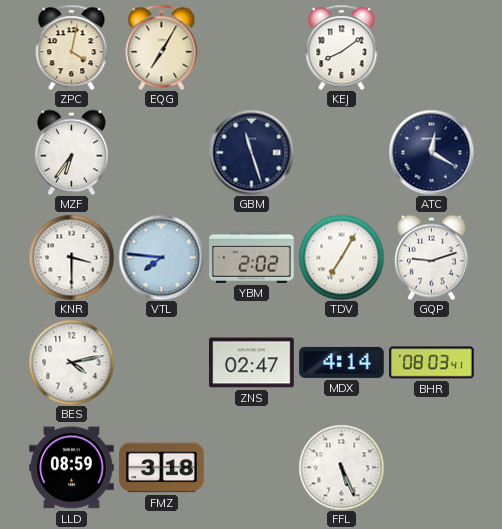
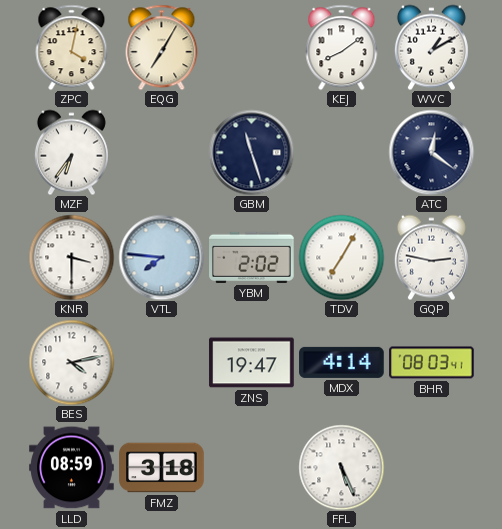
WVC: none -> 1:10 (431, 47)
ATC: 12:20 -> 12:21 (431, 152)
GQP: 9:12 -> 2:47 (431, 257)
ZNS: 02:47 -> 19:47 (252, 363)
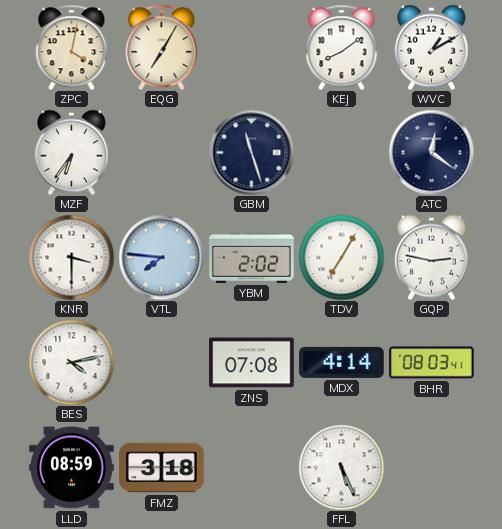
ZNS: 19:47 -> 07:08 (252, 363)
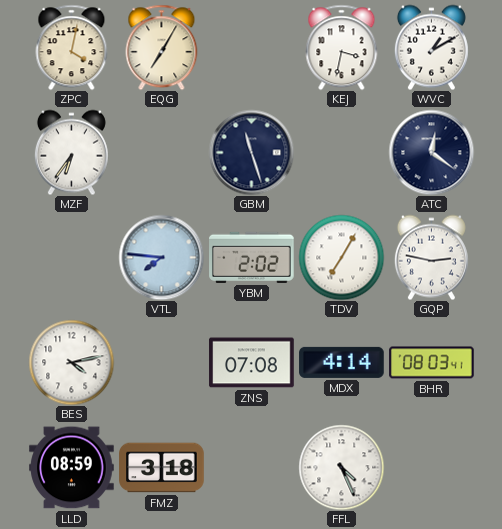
KEJ: 8:09 -> 3:32 (342, 47)
KNR: 3:30 -> none (71, 257)
FFL: 5:26 -> 4:26 (341, 467)
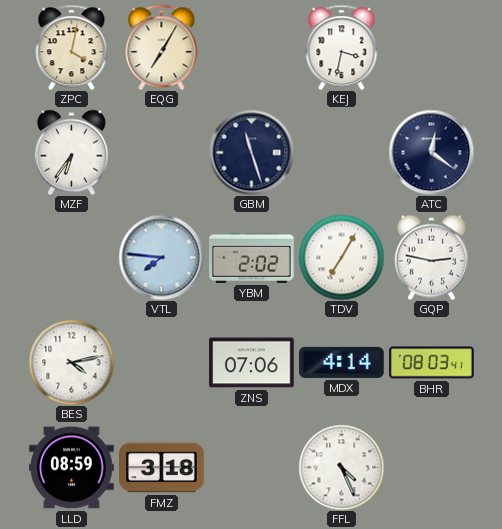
WVC: 1:10 -> none (431, 47)
ZNS: 07:08 -> 07:06 (252, 363)
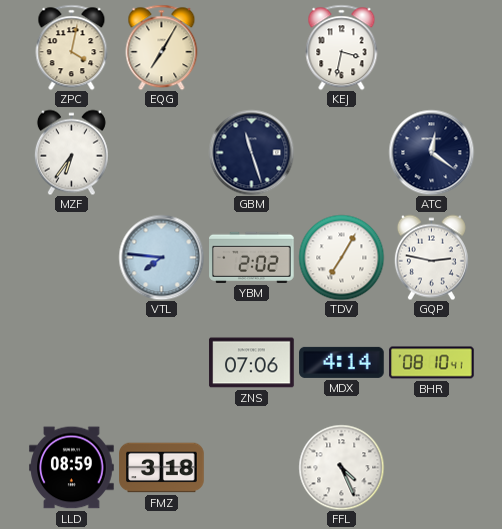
BES: 4:13 -> none (71, 362)
BHR: 08:03 -> 08:10 (432, 363)
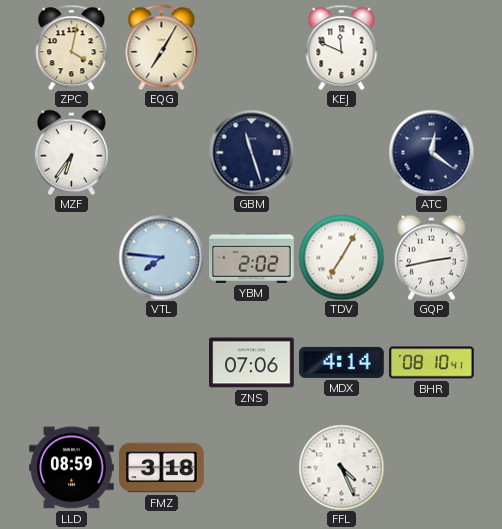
KEJ: 3:32 -> 11:49 (342, 47)
GQP: 2:47 -> 2:43 (431, 257)
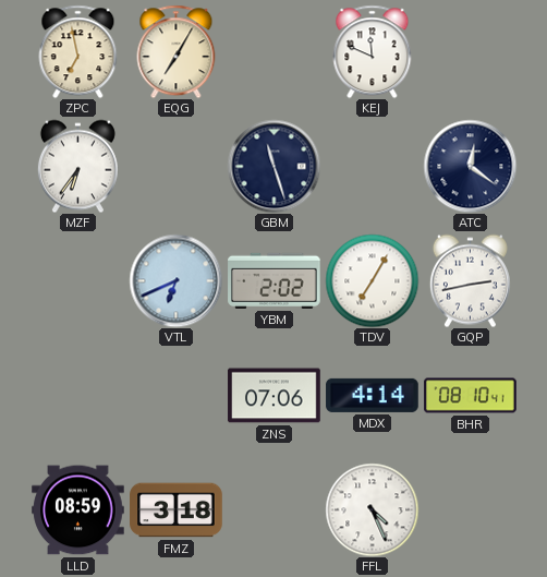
ZPC: 4:02 -> 6:58 (78, 51)
VTL: 7:46 -> 6:41 (175, 280)
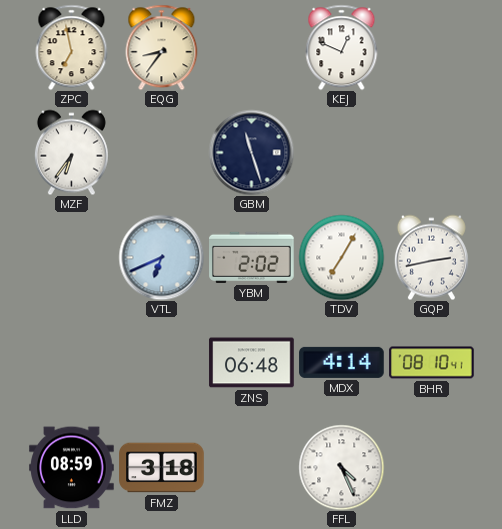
EQG: 7:05 -> 8:36 (162, 47)
KEJ: 11:49 -> 12:49 (342, 47)
ATC: 12:21 -> none (470, 166)
ZNS: 07:06 -> 06:48 (252, 363)
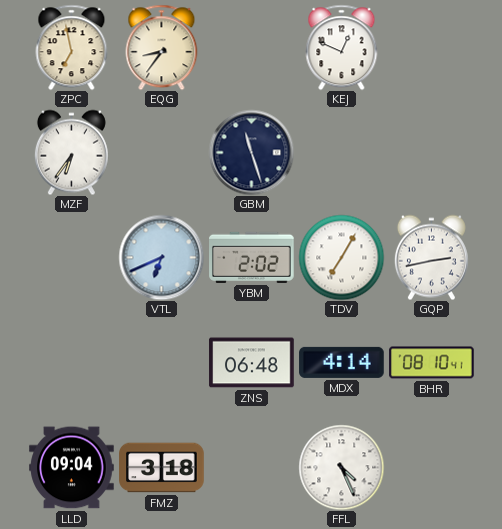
LLD: 08:59 -> 09:04 (72, 468)
